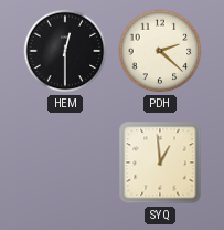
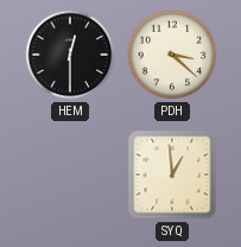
PDH: 2:22 -> 3:22 (172, 55)
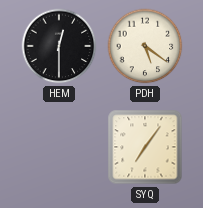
PDH: 3:22 -> 5:21 (145, 46)
SYQ: 12:59 -> 7:06 (145, 147)
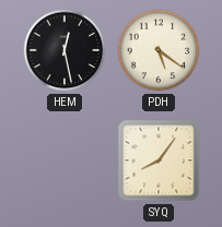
HEM: 12:30 -> 12:28 (65, 50)
SYQ: 7:06 -> 8:06 (159, 160)
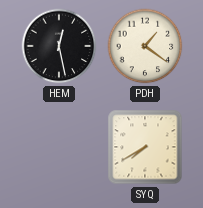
PDH: 5:21 -> 1:21 (145, 46)
SYQ: 8:06 -> 7:40 (145, 147)
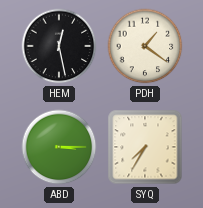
ABD: none -> 3:15 (59, 147)
SYQ: 7:40 -> 7:35 (145, 147)
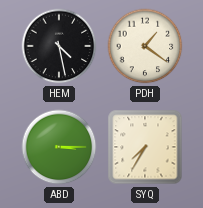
HEM: 12:28 -> 4:28 (59, 46)
